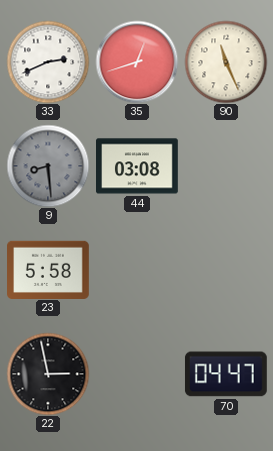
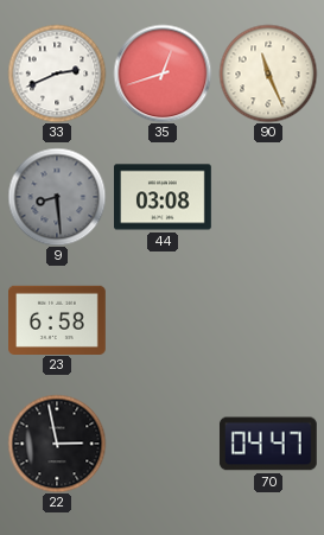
23: 5:58 -> 6:58 (58, 319)
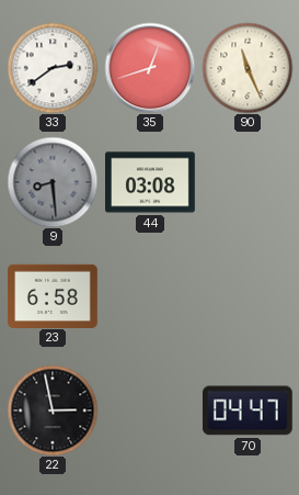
33: 2:41 -> 2:39 (53, 68)
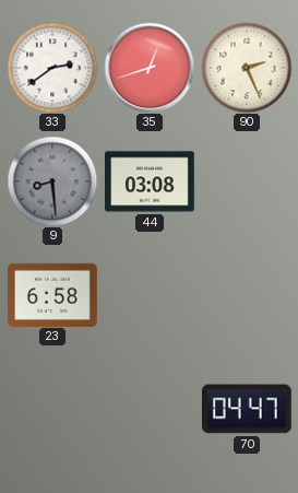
90: 11:26 -> 2:26 (247, 68)
22: 2:58 -> none (53, 410)
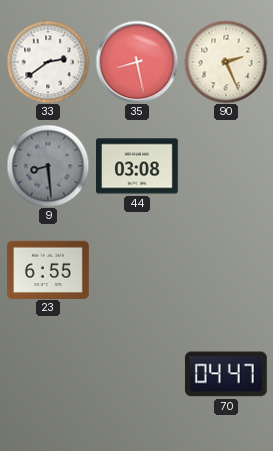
35: 12:42 -> 8:28 (137, 62)
23: 6:58 -> 6:55 (49, 269)
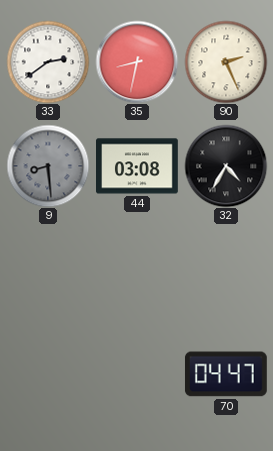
35: 8:28 -> 8:32 (137, 62)
32: none -> 4:35 (226, 166)
23: 6:55 -> none (49, 269)
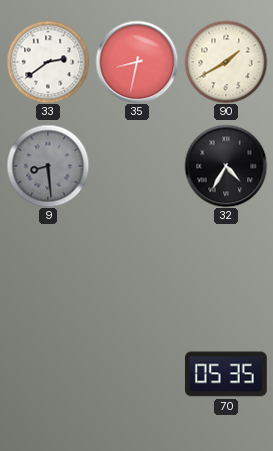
90: 2:26 -> 1:40 (226, 62)
44: 03:08 -> none (138, 166)
70: 04:47 -> 05:35 (226, 374)
